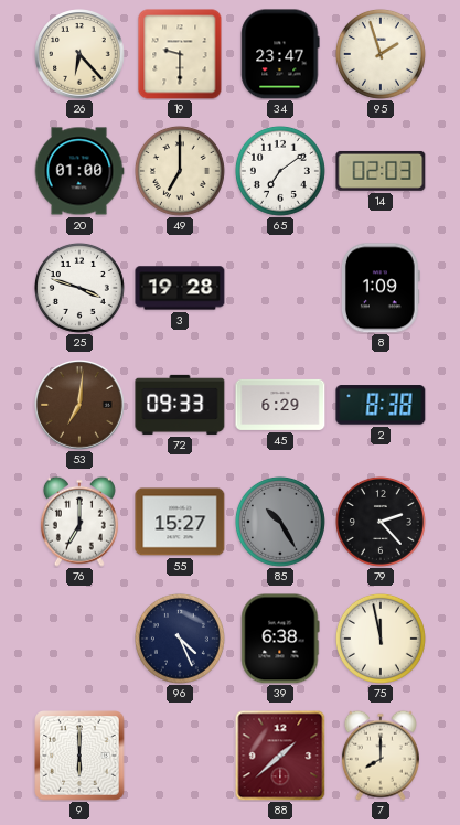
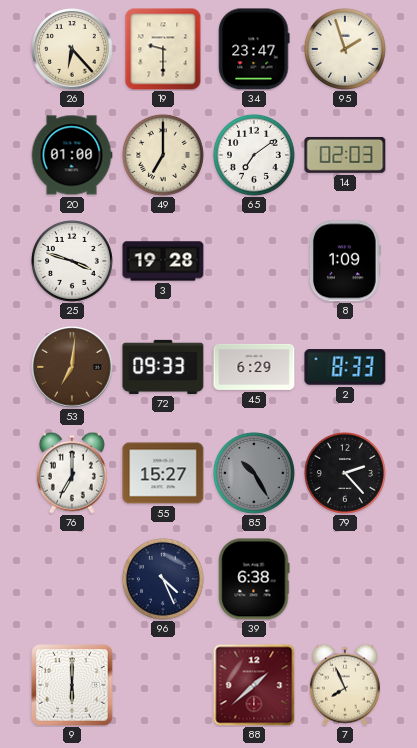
2: 8:38 -> 8:33 (345, 367)
75: 11:58 -> none (381, 639)
7: 8:00 -> 7:56 (345, 685)
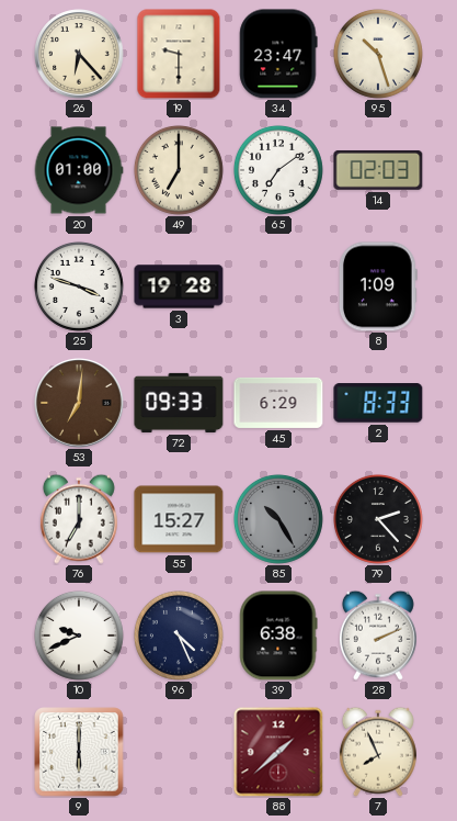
95: 1:57 -> 10:27 (378, 54)
10: none -> 9:41 (79, 636)
28: none -> 2:11 (378, 636)
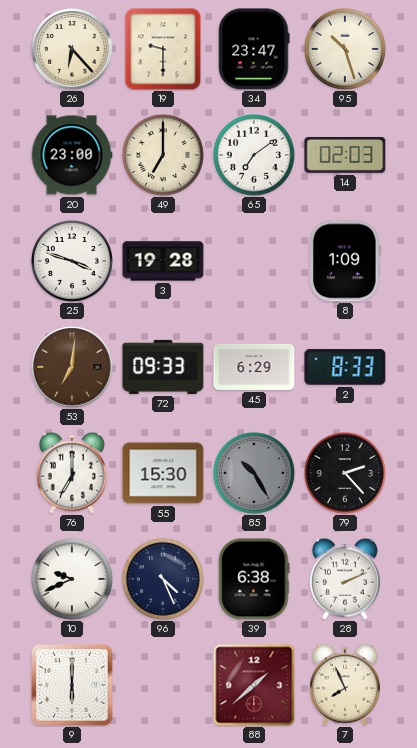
20: 01:00 -> 23:00 (72, 155)
55: 15:27 -> 15:30 (163, 473)
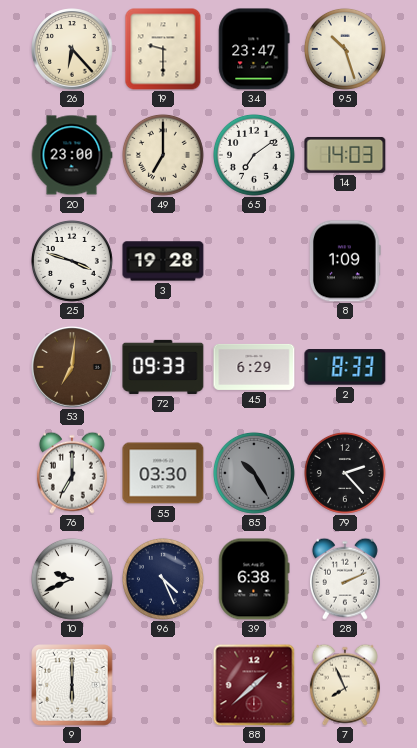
14: 02:03 -> 14:03 (345, 155)
55: 15:30 -> 03:30 (163, 473)
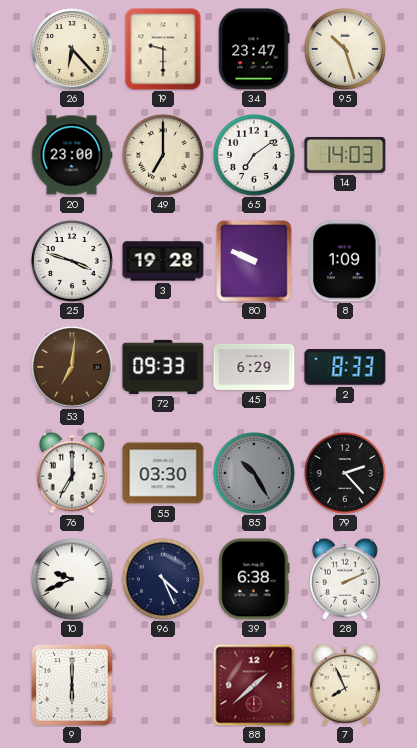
80: none -> 9:49 (254, 261)
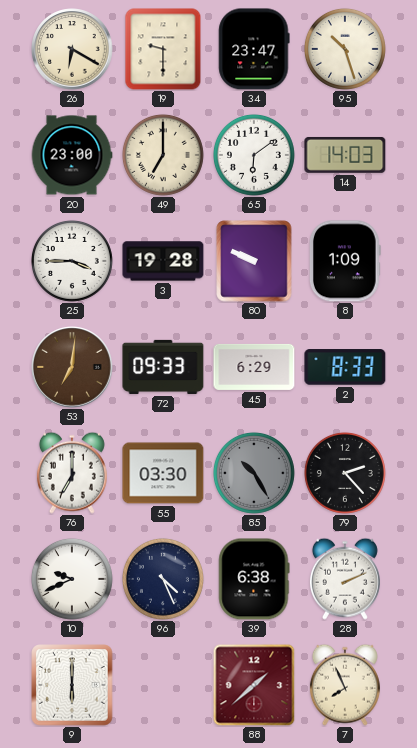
26: 6:23 -> 6:20 (72, 49)
65: 7:09 -> 6:09 (254, 155)
25: 3:48 -> 3:45 (72, 261)
